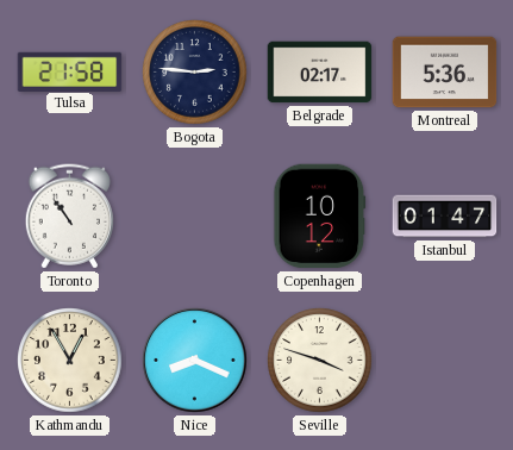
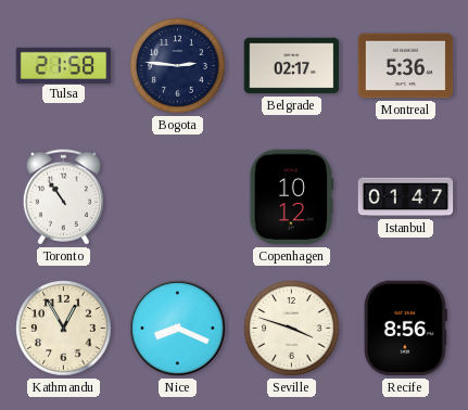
Recife: none -> 8:56 (405, 329)
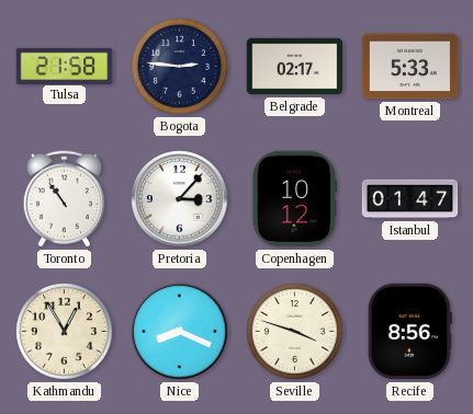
Montreal: 5:36 -> 5:33 (410, 67)
Pretoria: none -> 3:07 (180, 199)
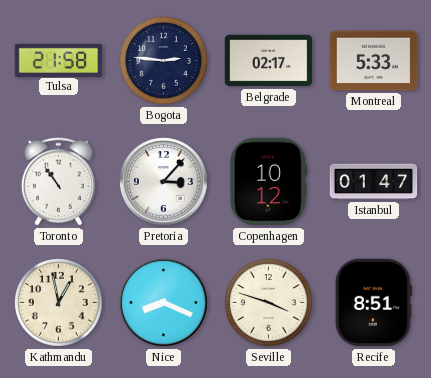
Kathmandu: 12:55 -> 12:58 (59, 303)
Recife: 8:56 -> 8:51 (373, 303)
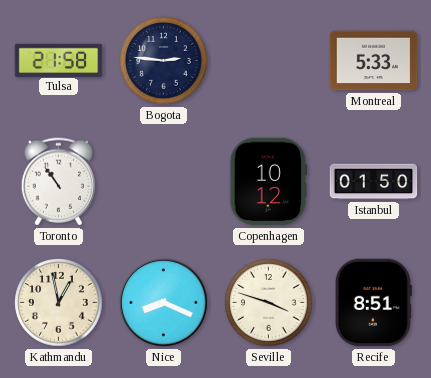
Belgrade: 02:17 -> none (269, 61)
Pretoria: 3:07 -> none (164, 182)
Istanbul: 01:47 -> 01:50 (374, 182)
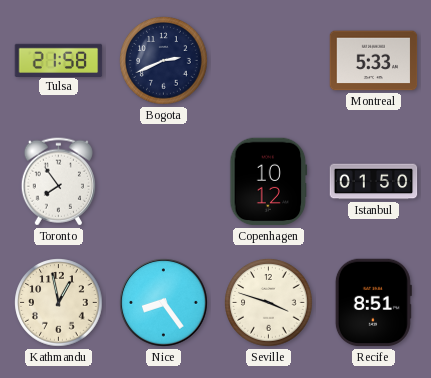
Bogota: 2:46 -> 2:41 (164, 61)
Toronto: 10:54 -> 7:54 (58, 182)
Nice: 8:19 -> 8:24 (164, 303)
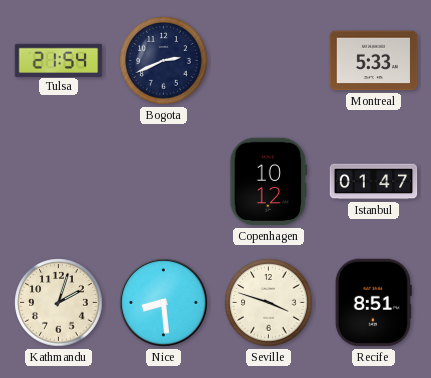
Tulsa: 21:58 -> 21:54 (59, 60)
Toronto: 7:54 -> none (58, 182)
Istanbul: 01:50 -> 01:47 (374, 182)
Kathmandu: 12:58 -> 2:03 (59, 303)
Nice: 8:24 -> 8:29 (164, 303)
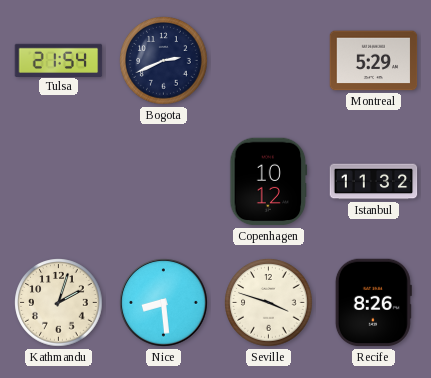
Montreal: 5:33 -> 5:29 (374, 61)
Istanbul: 01:47 -> 11:32 (374, 182)
Recife: 8:51 -> 8:26 (373, 303)
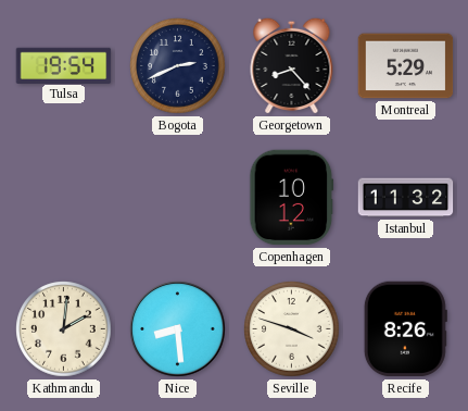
Tulsa: 21:54 -> 19:54 (64, 65)
Georgetown: none -> 8:23 (292, 65)
Kathmandu: 2:03 -> 2:01 (64, 329)
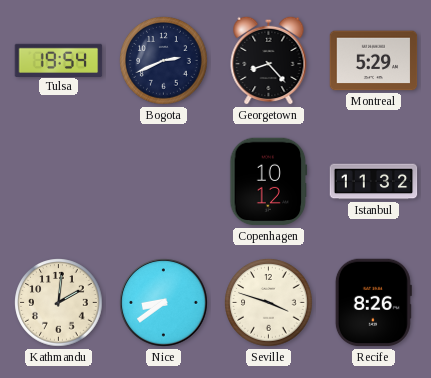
Nice: 8:29 -> 8:39 (164, 303)
